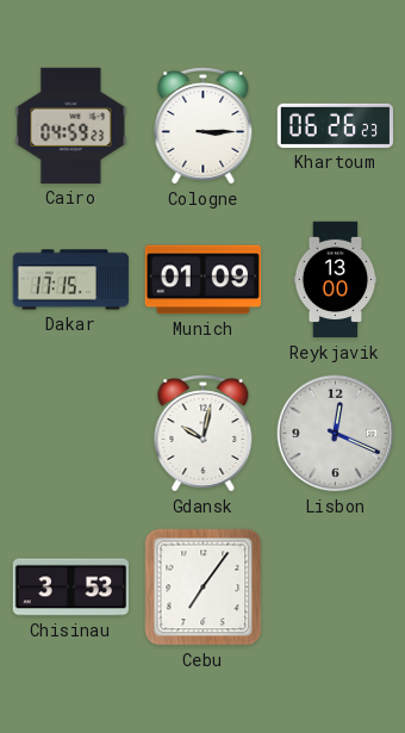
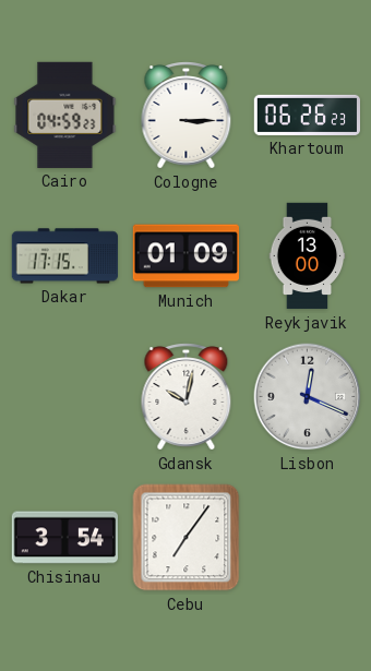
Chisinau: 3:53 -> 3:54 (64, 538)
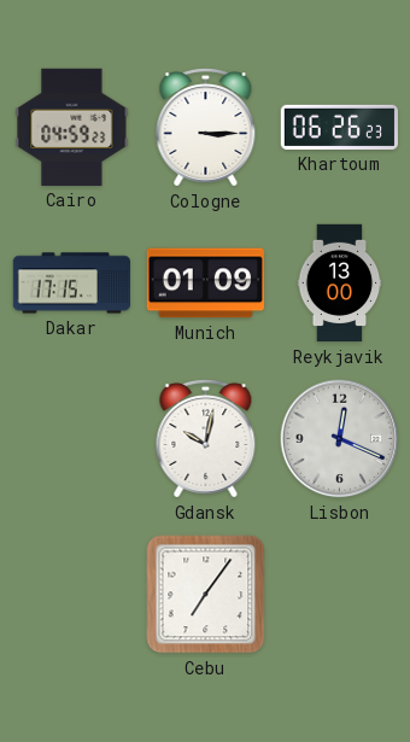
Chisinau: 3:54 -> none (64, 538)
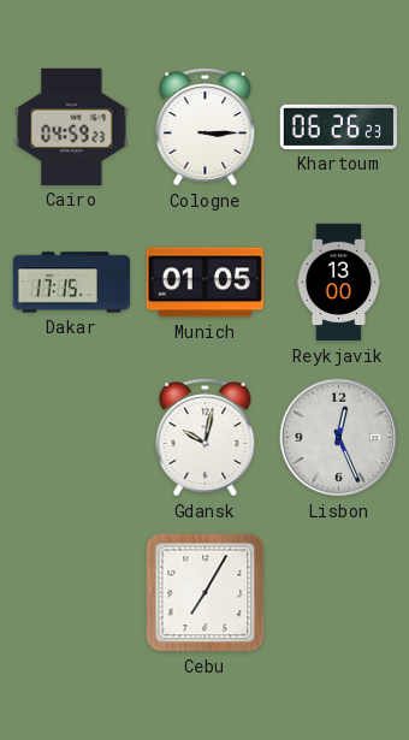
Munich: 01:09 -> 01:05 (204, 283)
Lisbon: 12:19 -> 12:26 (339, 438)
Cebu: 7:06 -> 7:05 (206, 593)
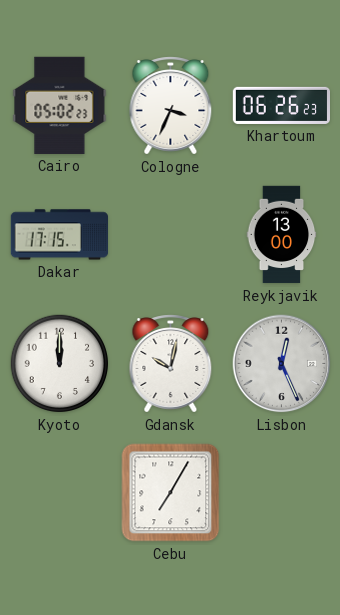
Cairo: 04:59 -> 05:02 (60, 105)
Cologne: 3:15 -> 3:34 (171, 106)
Munich: 01:05 -> none (204, 283)
Kyoto: none -> 12:00 (60, 364)
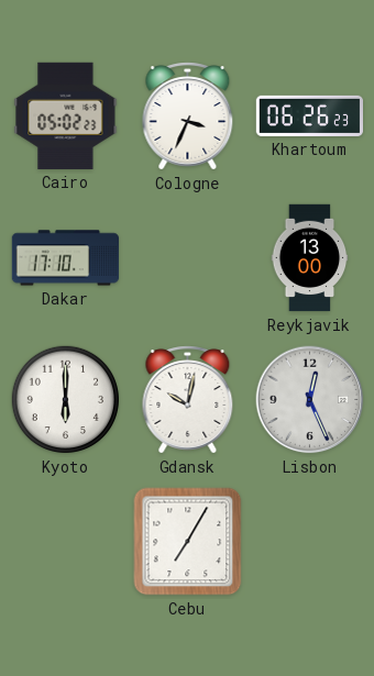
Dakar: 17:15 -> 17:10 (65, 258)
Kyoto: 12:00 -> 6:00 (66, 400)
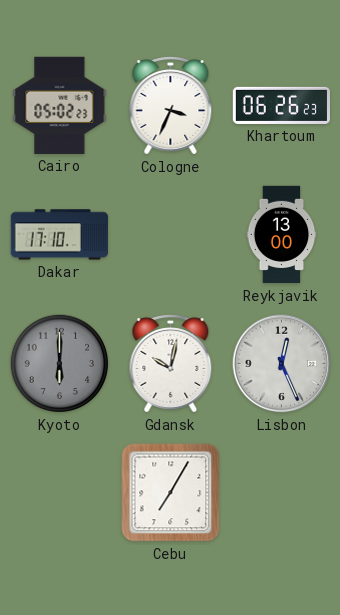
Kyoto dial: white -> grey (60, 364)
